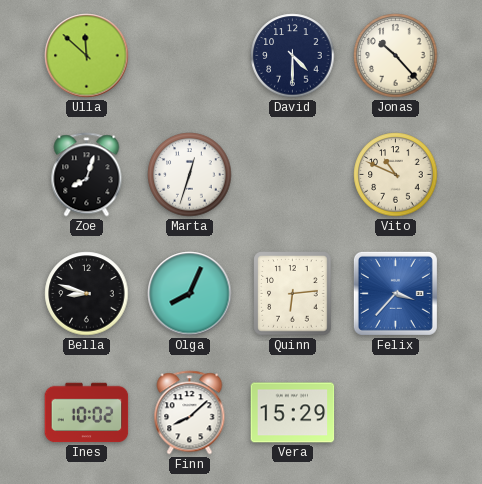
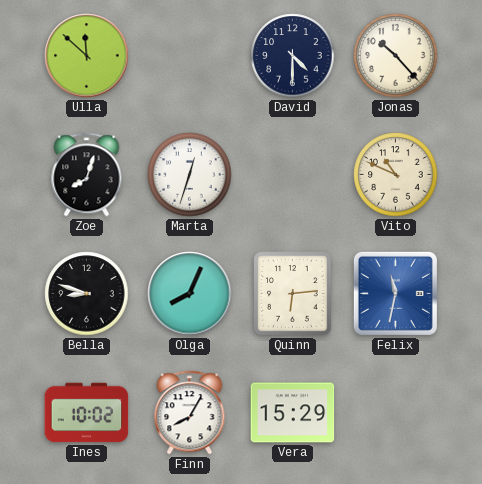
Felix: 3:37 -> 11:32 (395, 293)
Finn: 8:08 -> 8:05 (190, 413)
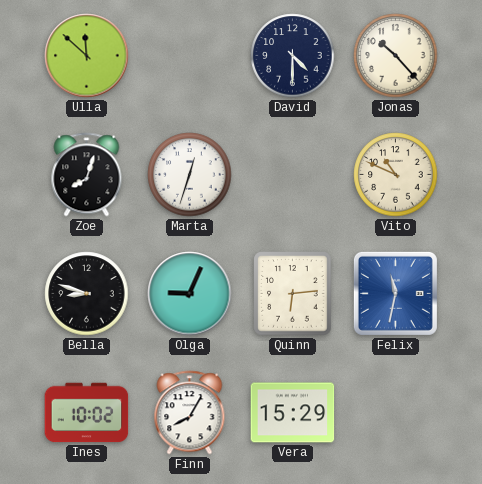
Olga: 8:04 -> 9:04 (190, 294)
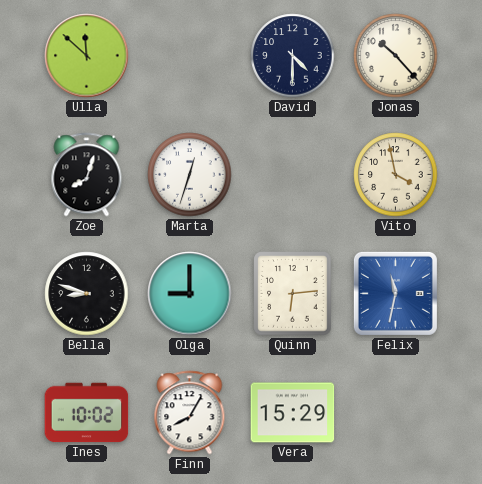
Vito: 10:49 -> 3:58 (396, 175)
Olga: 9:04 -> 9:00 (190, 294)
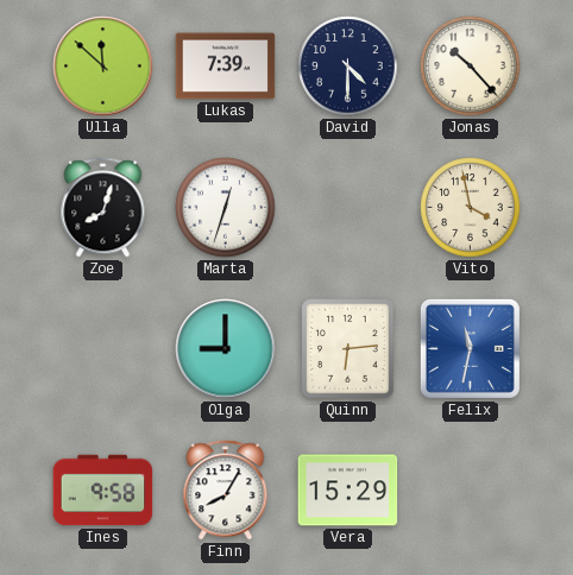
Lukas: none -> 7:39 (226, 67)
Bella: 8:48 -> none (87, 294)
Ines: 10:02 -> 9:58 (103, 491)
